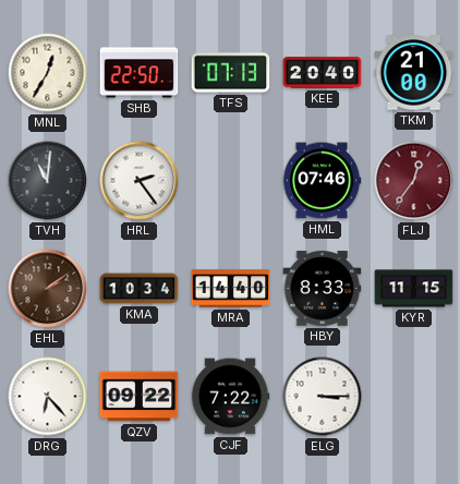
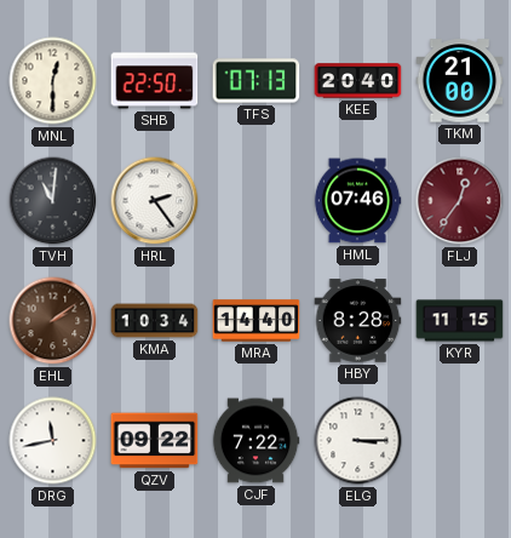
MNL: 12:35 -> 12:30 (53, 81)
HBY: 8:33 -> 8:28 (358, 321)
DRG: 6:23 -> 11:43 (53, 441)
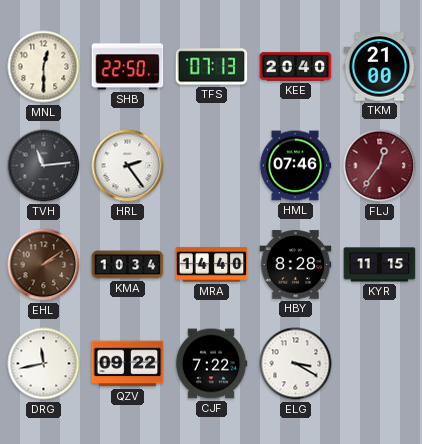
TVH: 11:01 -> 11:14 (44, 166)
ELG: 3:15 -> 3:20 (296, 364)
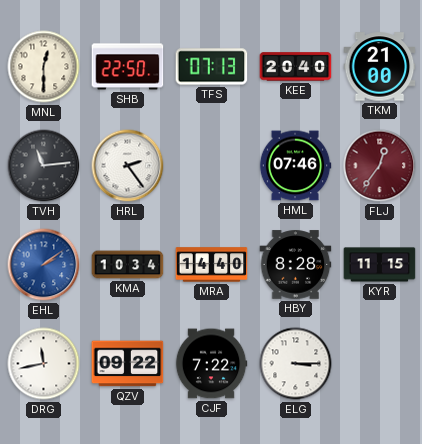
EHL dial: brown -> blue (44, 265)
ELG: 3:20 -> 3:15 (296, 364)
